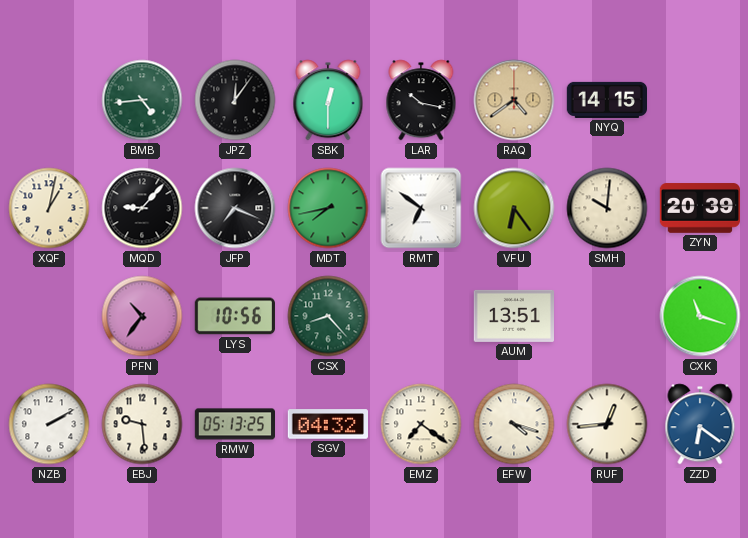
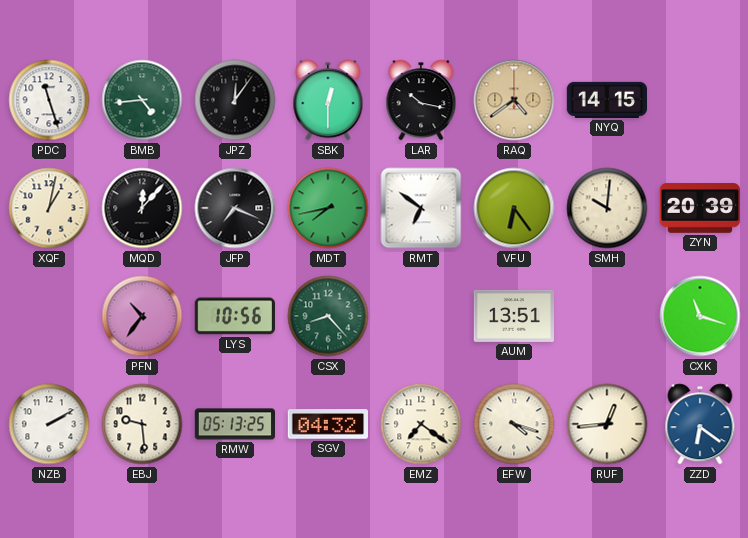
PDC: none -> 11:27 (49, 100)
MQD: 9:07 -> 12:07 (142, 208)
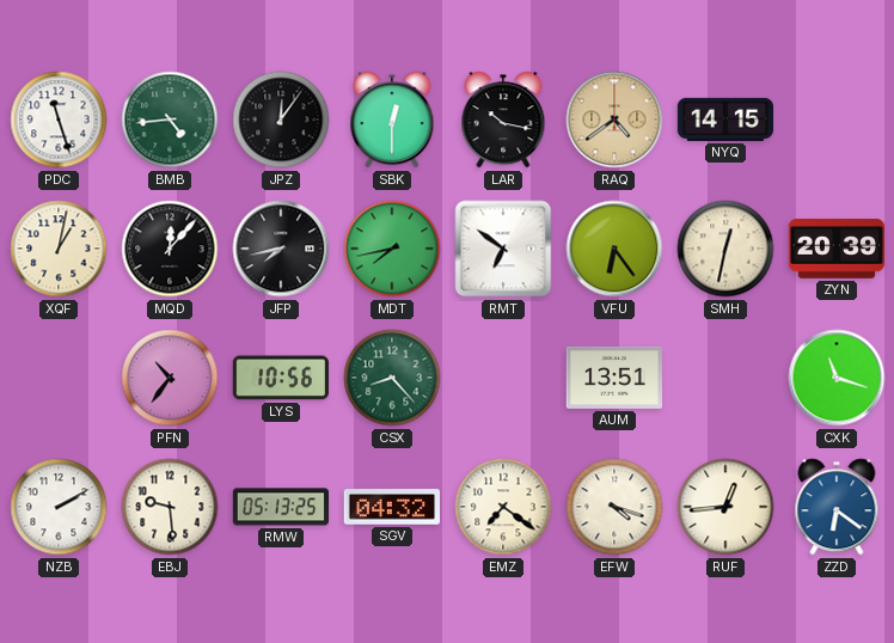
JFP: 7:19 -> 7:43 (281, 249)
SMH: 10:01 -> 12:32 (725, 249)
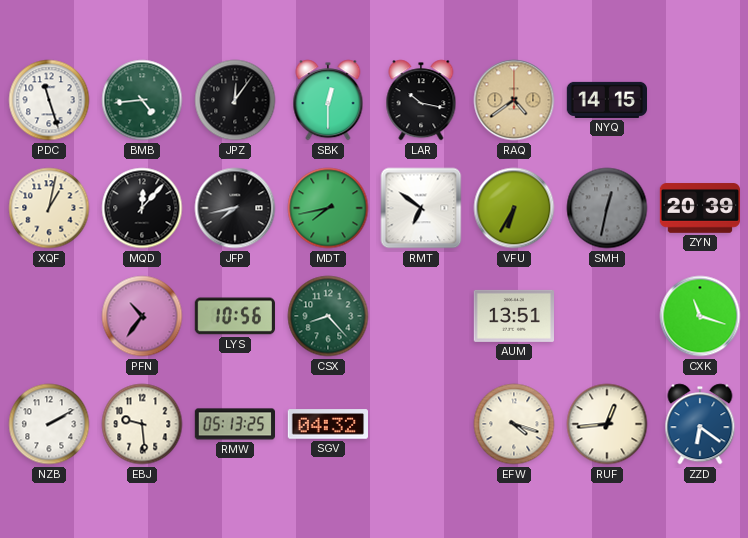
VFU: 6:24 -> 6:35 (514, 208)
SMH dial: cream -> grey (607, 208)
EMZ: 7:21 -> none (503, 507)
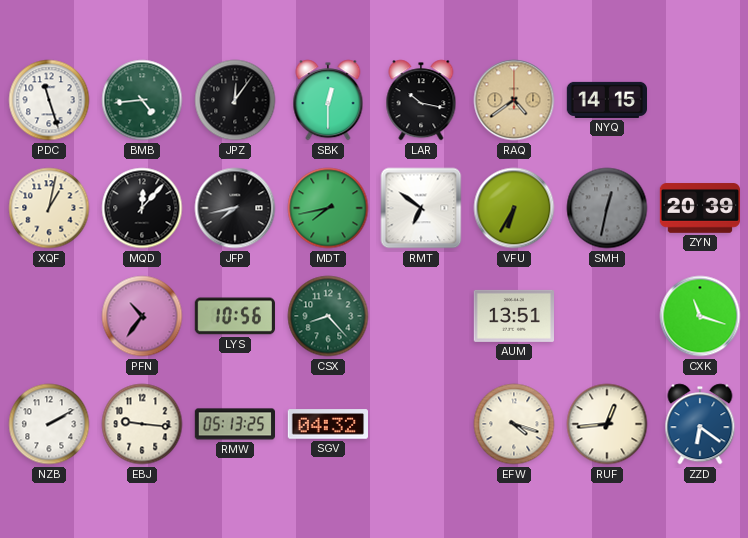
EBJ: 9:29 -> 9:16 (142, 424)
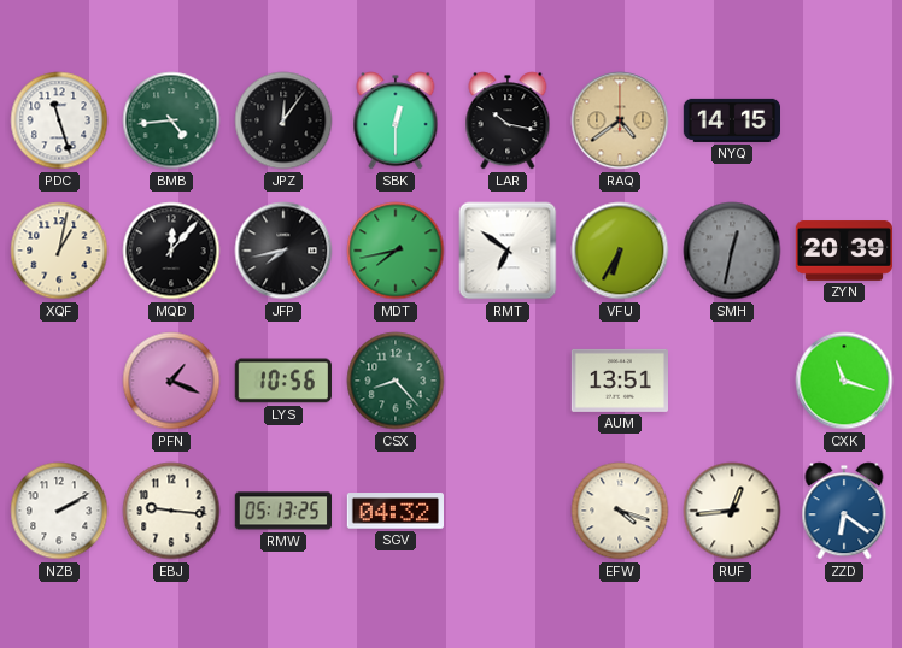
PFN: 10:36 -> 1:19 (171, 381)
